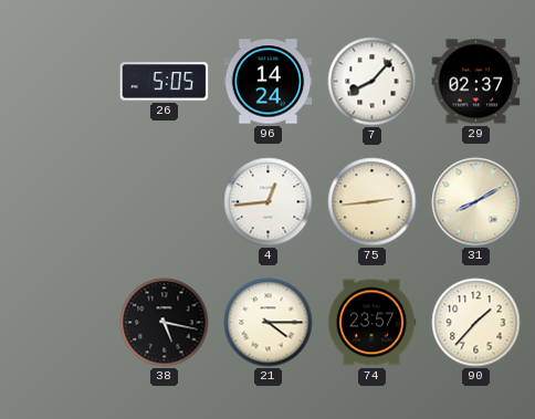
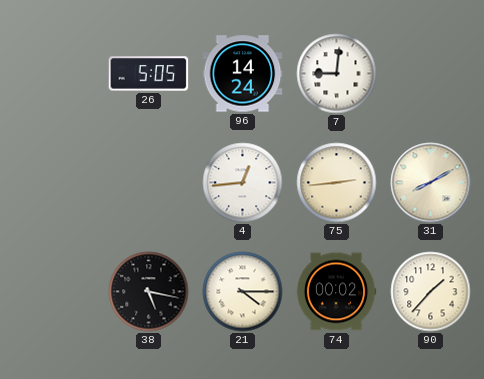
7: 8:07 -> 9:01 (337, 74)
29: 02:37 -> none (476, 82)
74: 23:57 -> 00:02 (336, 292)
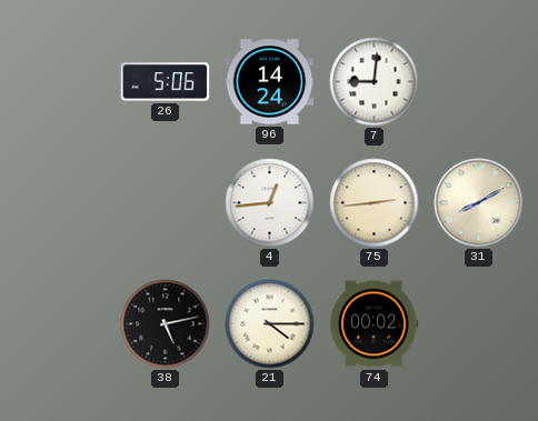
26: 5:05 -> 5:06 (166, 82)
38: 5:17 -> 5:13 (166, 324)
90: 1:37 -> none (431, 292)
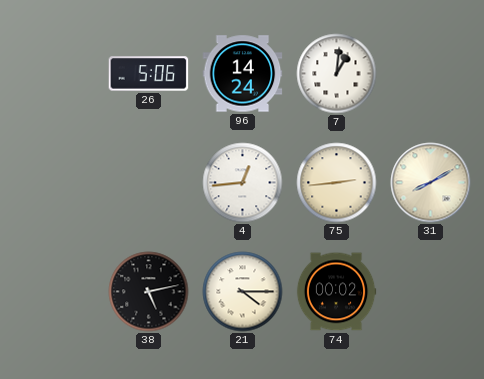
7: 9:01 -> 1:01 (337, 74)
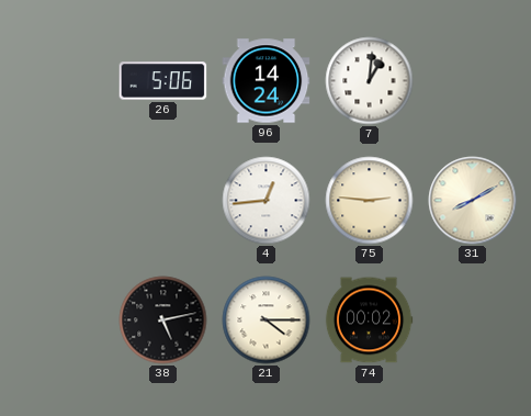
75: 2:44 -> 2:46 (370, 201)
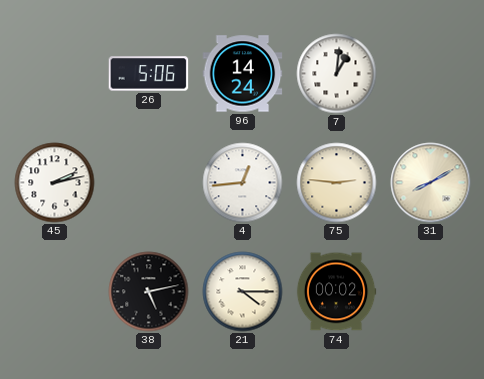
45: none -> 2:13 (55, 183)
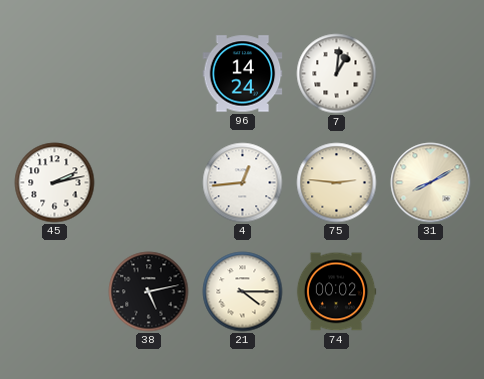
26: 5:06 -> none (149, 74)
